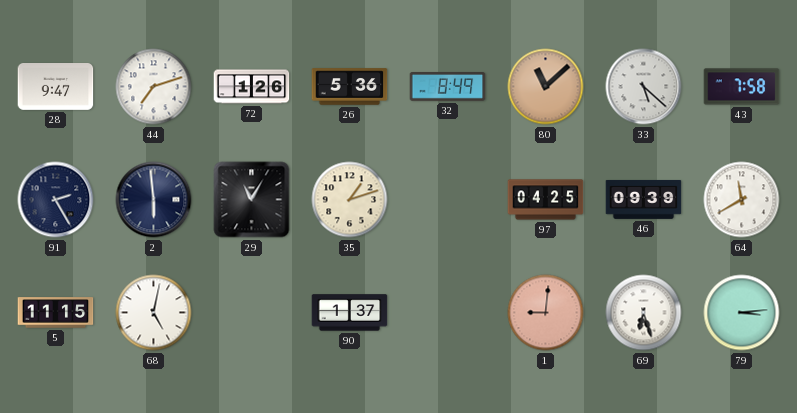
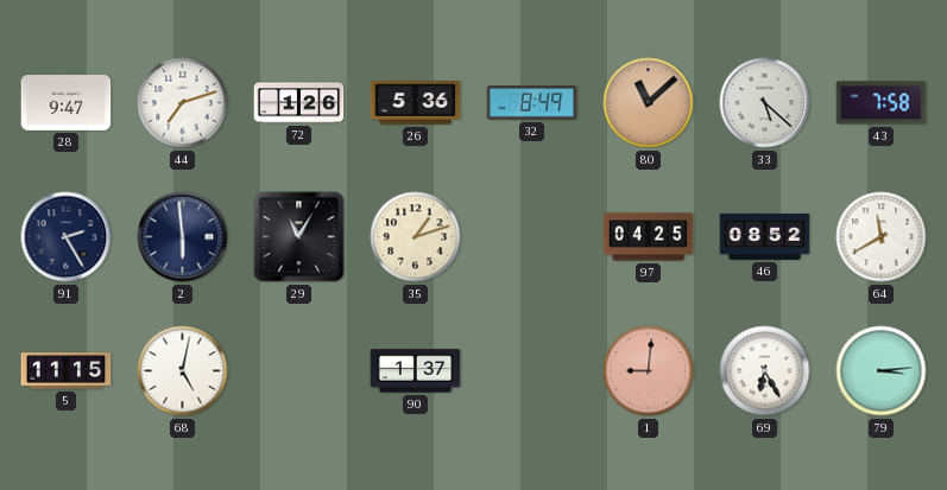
46: 09:39 -> 08:52 (765, 236)
69: 6:27 -> 6:25 (765, 371)
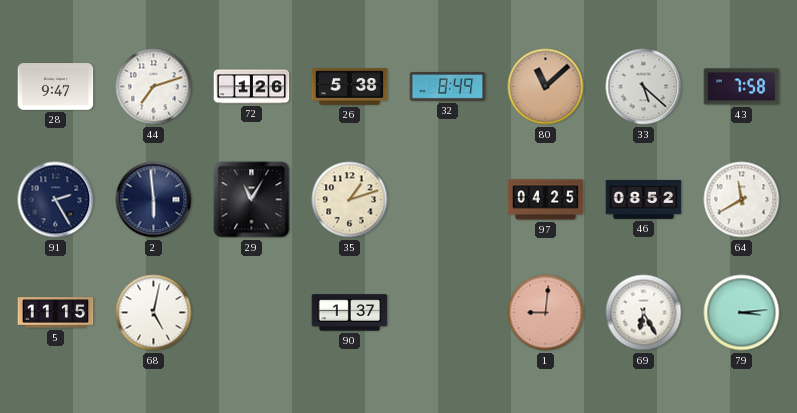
26: 5:36 -> 5:38 (350, 87)
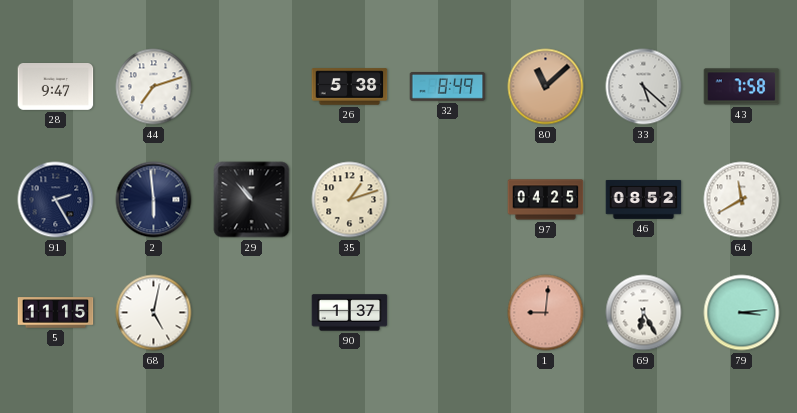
72: 1:26 -> none (252, 87)
29: 11:05 -> 10:53 (252, 200)
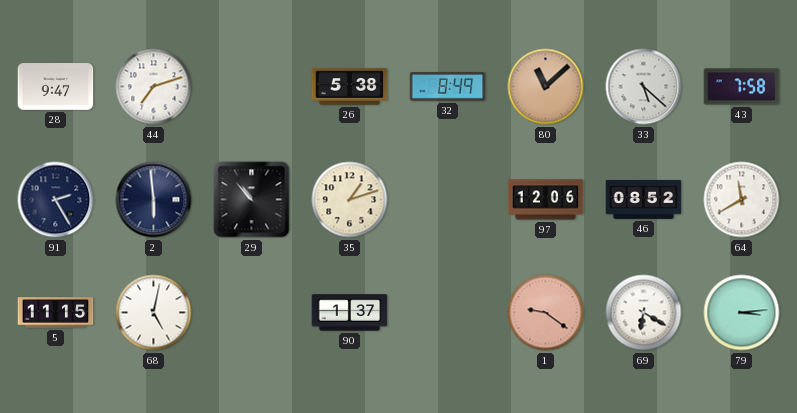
97: 04:25 -> 12:06 (546, 200)
1: 9:01 -> 9:21 (546, 313)
69: 6:25 -> 6:20 (644, 313)
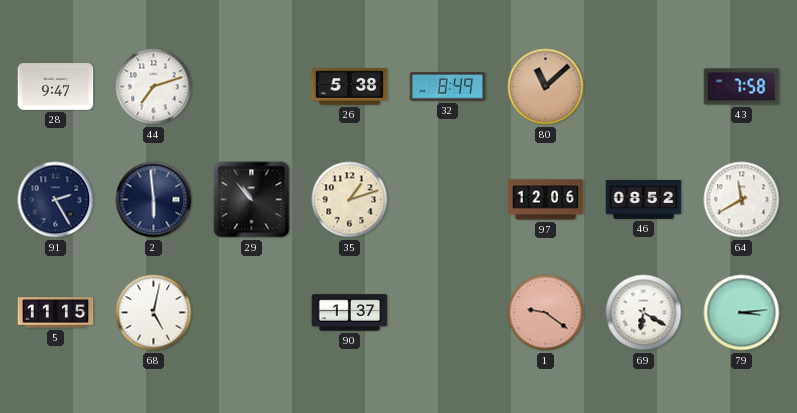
33: 5:22 -> none (644, 87)
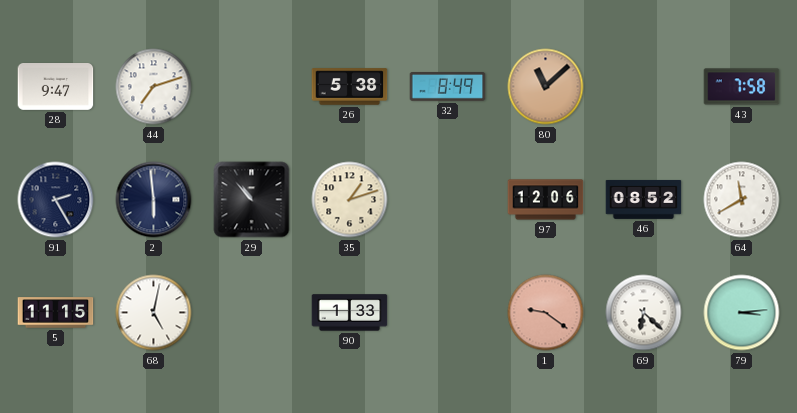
90: 1:37 -> 1:33 (350, 313)
69: 6:20 -> 6:22 (644, 313)
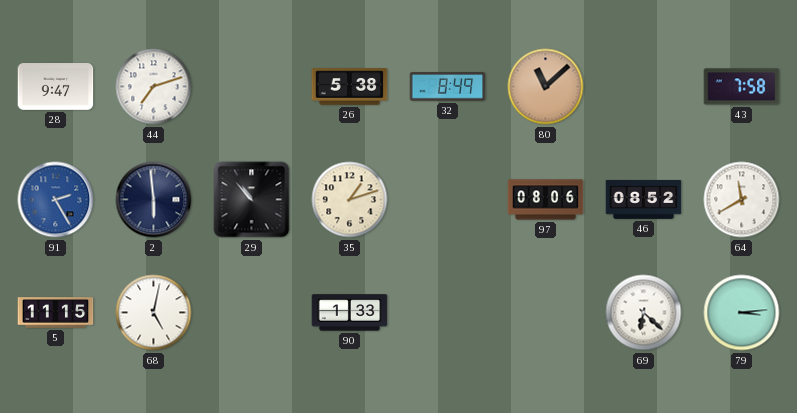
91 dial: navy -> blue (56, 200)
97: 12:06 -> 08:06 (546, 200)
1: 9:21 -> none (546, 313)
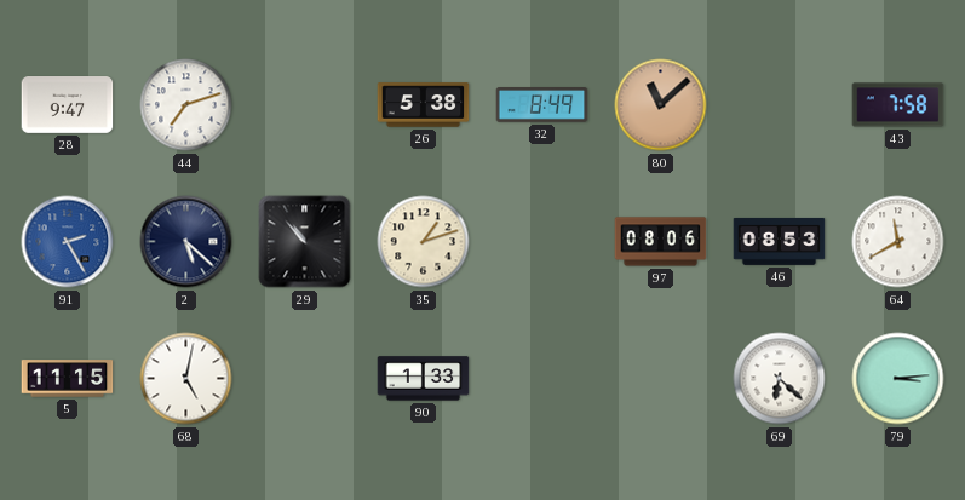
2: 5:59 -> 5:22 (186, 242)
46: 08:52 -> 08:53 (780, 241)
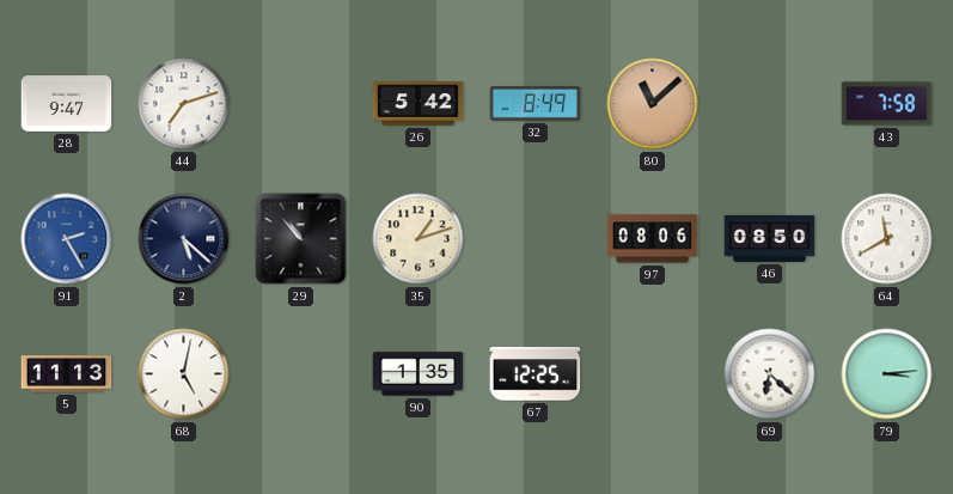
26: 5:38 -> 5:42 (419, 104)
46: 08:53 -> 08:50 (770, 238)
5: 11:15 -> 11:13 (67, 374)
90: 1:33 -> 1:35 (419, 374)
67: none -> 12:25 (536, 374)
